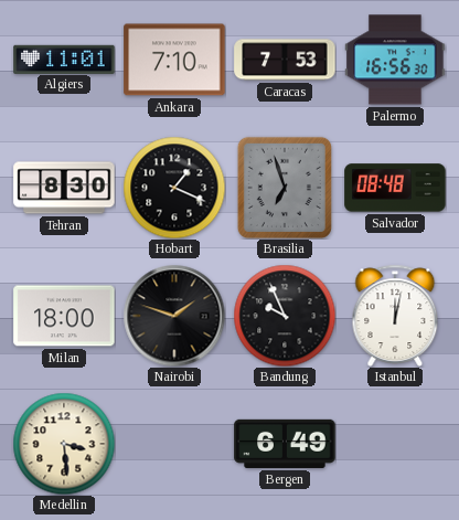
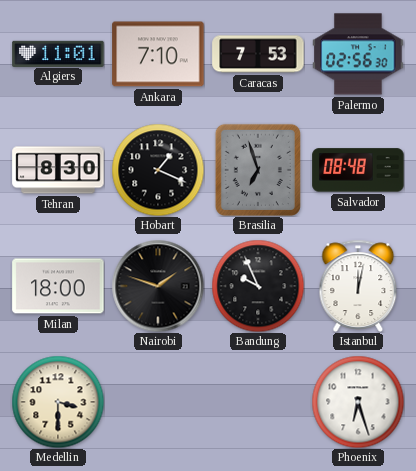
Palermo: 16:56 -> 02:56 (358, 54)
Medellin: 3:29 -> 3:30 (58, 402)
Bergen: 6:49 -> none (285, 444)
Phoenix: none -> 6:27 (358, 402)
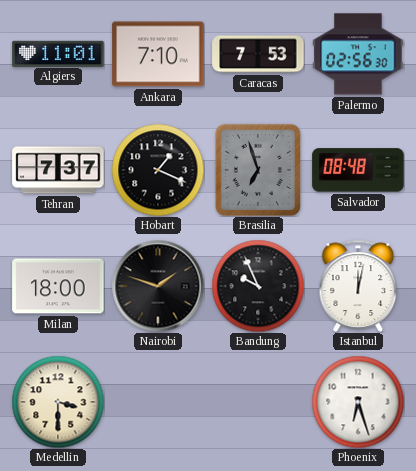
Tehran: 8:30 -> 7:37 (58, 170)
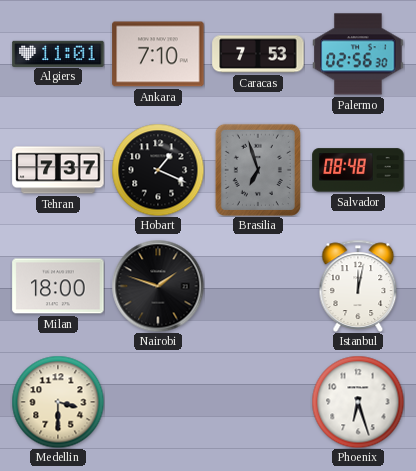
Bandung: 9:56 -> none (258, 286)
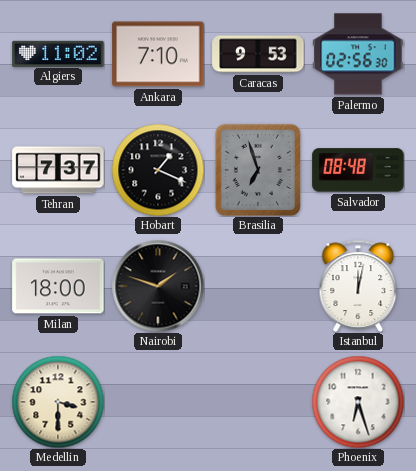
Algiers: 11:01 -> 11:02 (58, 53)
Caracas: 7:53 -> 9:53 (258, 54)
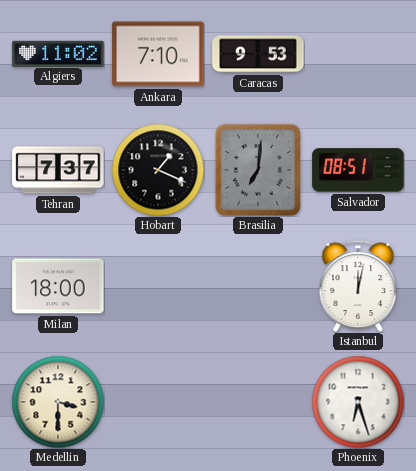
Palermo: 02:56 -> none (358, 54)
Brasilia: 6:57 -> 7:01 (258, 170)
Salvador: 08:48 -> 08:51 (358, 170)
Nairobi: 1:48 -> none (158, 286)
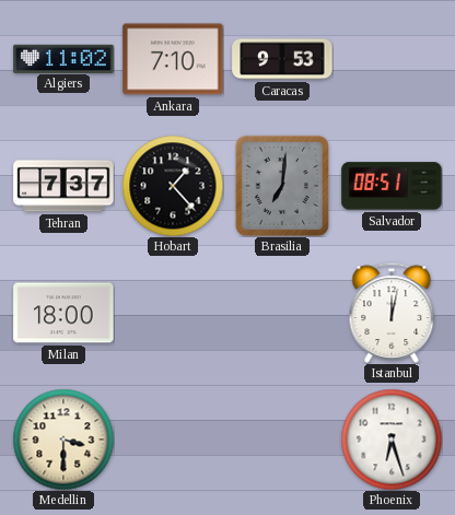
Hobart: 1:19 -> 1:23 (173, 186)
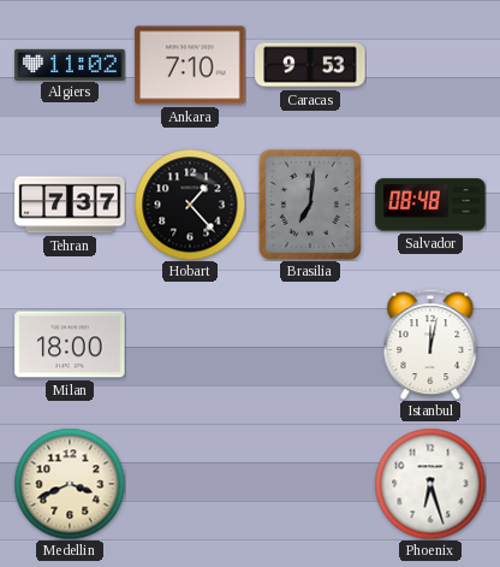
Salvador: 08:51 -> 08:48 (430, 205)
Medellin: 3:30 -> 3:41 (70, 484)
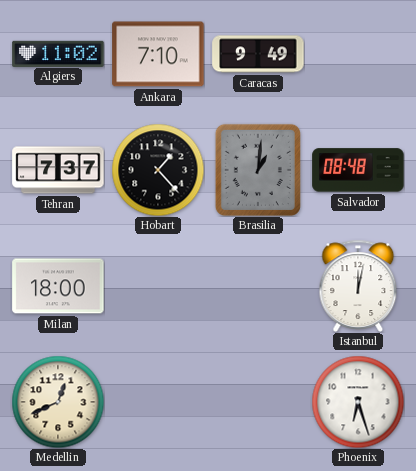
Caracas: 9:53 -> 9:49 (258, 54)
Brasilia: 7:01 -> 1:01 (258, 170)
Medellin: 3:41 -> 12:41 (58, 402)
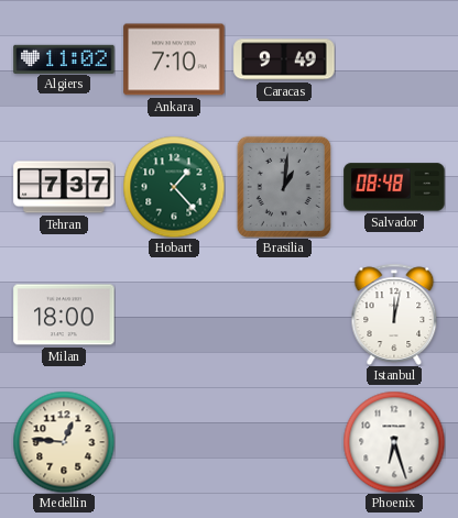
Hobart dial: black -> green (174, 187)
Medellin: 12:41 -> 12:46 (64, 442)
